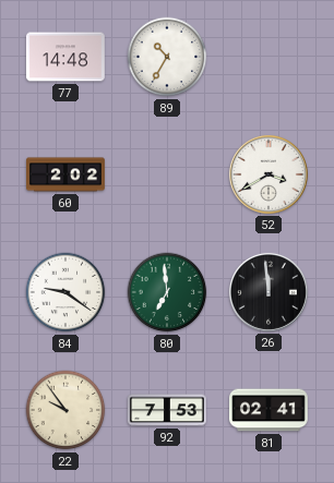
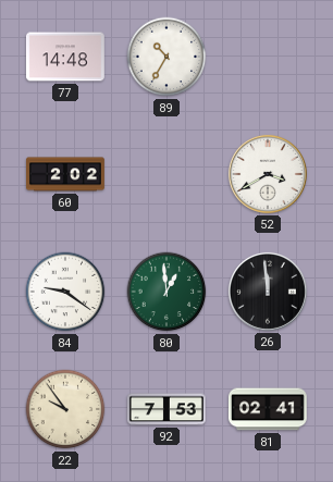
80: 6:59 -> 12:59 (166, 292)
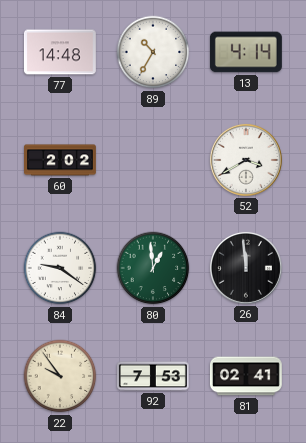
13: none -> 4:14 (246, 52)
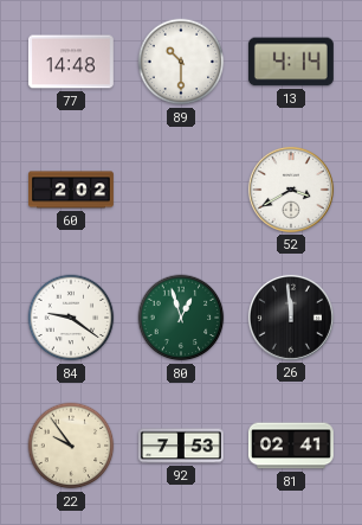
89: 10:35 -> 10:30 (181, 62)
80: 12:59 -> 12:57 (181, 318)
